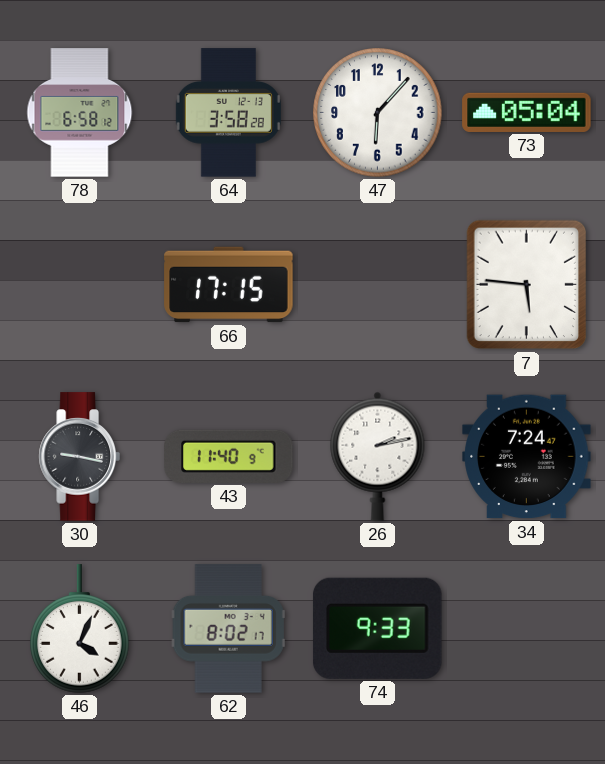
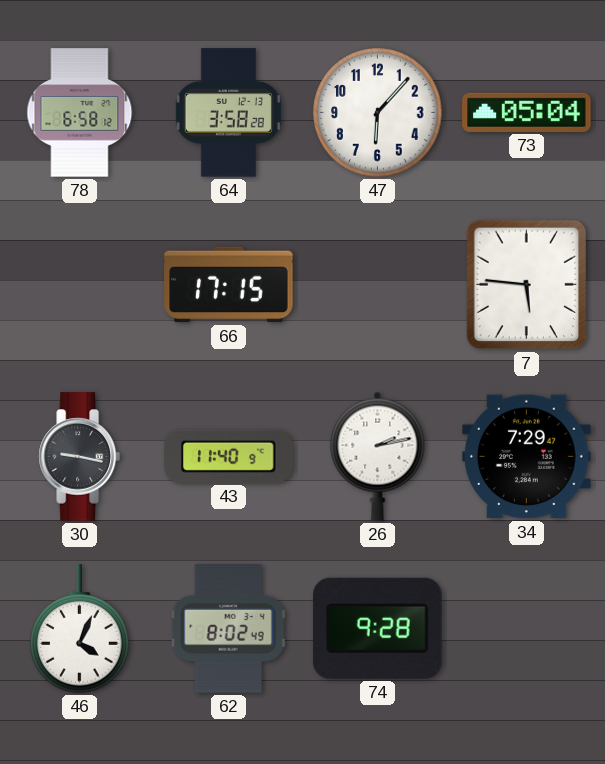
34: 7:24 -> 7:29 (527, 457)
62: 8:02:17 -> 8:02:49 (228, 629)
74: 9:33 -> 9:28 (378, 628)
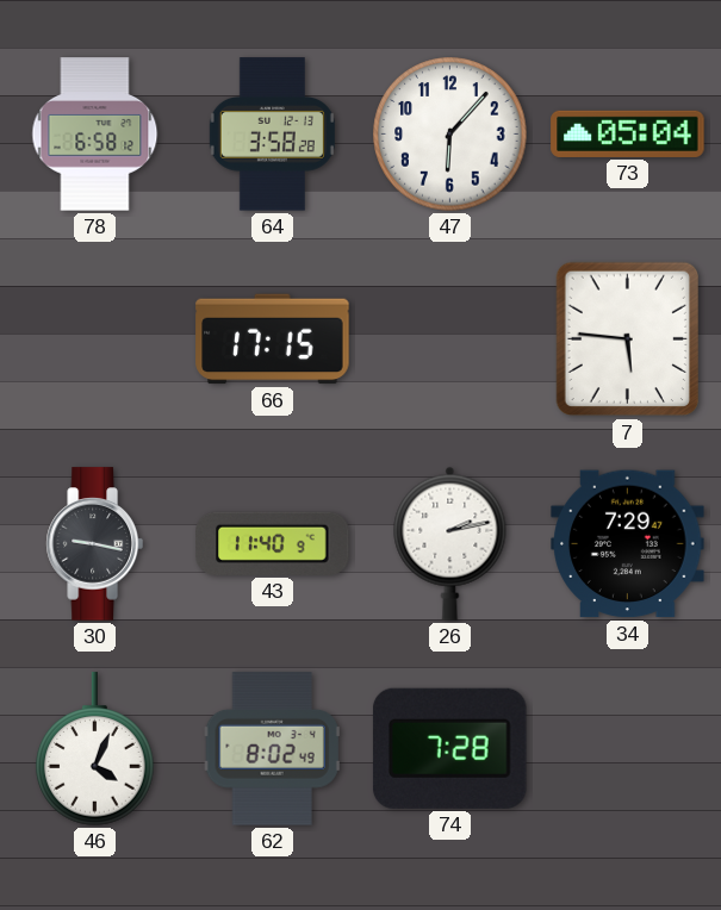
74: 9:28 -> 7:28 (450, 748)
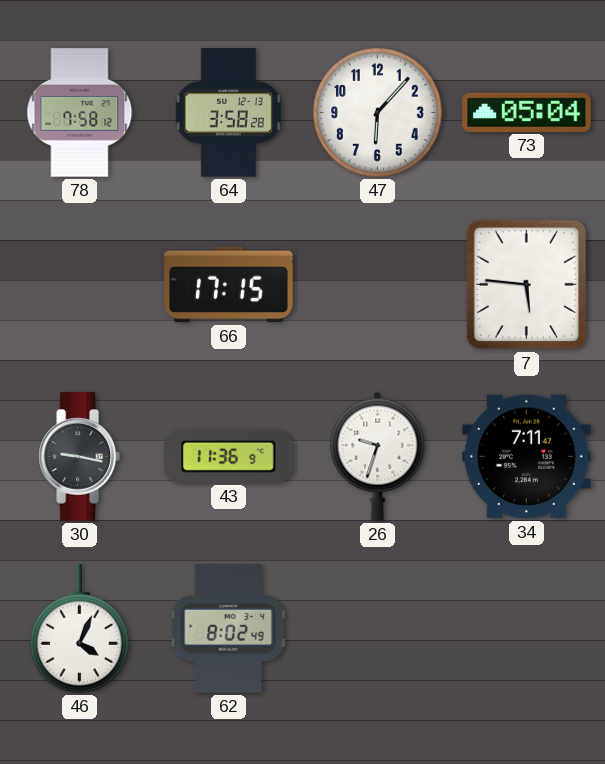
78: 6:58 -> 7:58 (80, 113)
43: 11:40 -> 11:36 (229, 456)
26: 2:13 -> 9:33 (378, 456)
34: 7:29 -> 7:11 (527, 457)
74: 7:28 -> none (450, 748)
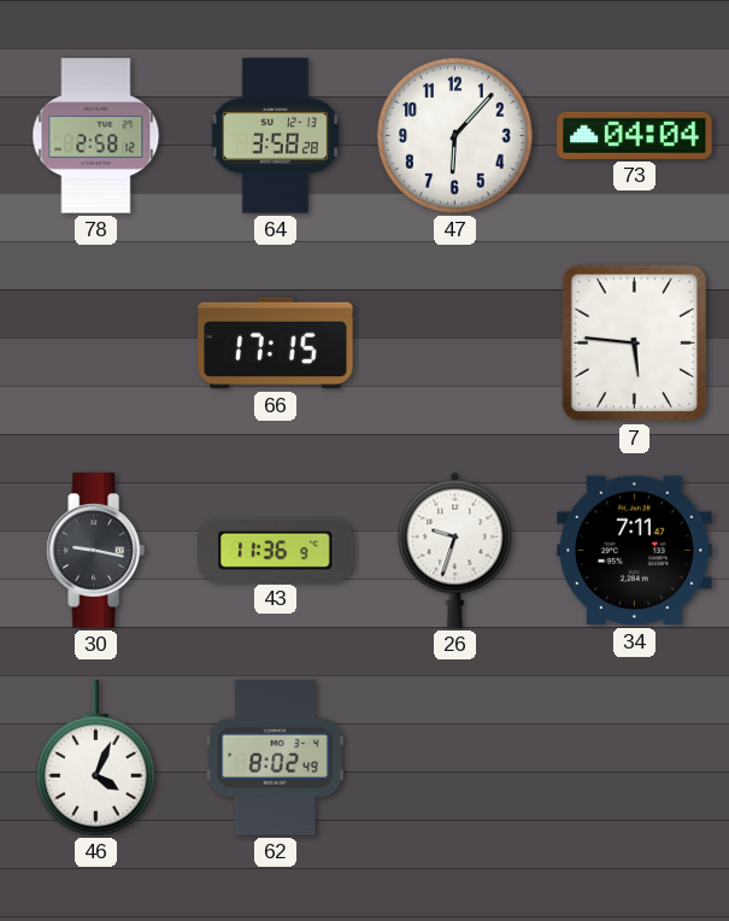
78: 7:58 -> 2:58 (96, 136)
73: 05:04 -> 04:04 (635, 135)
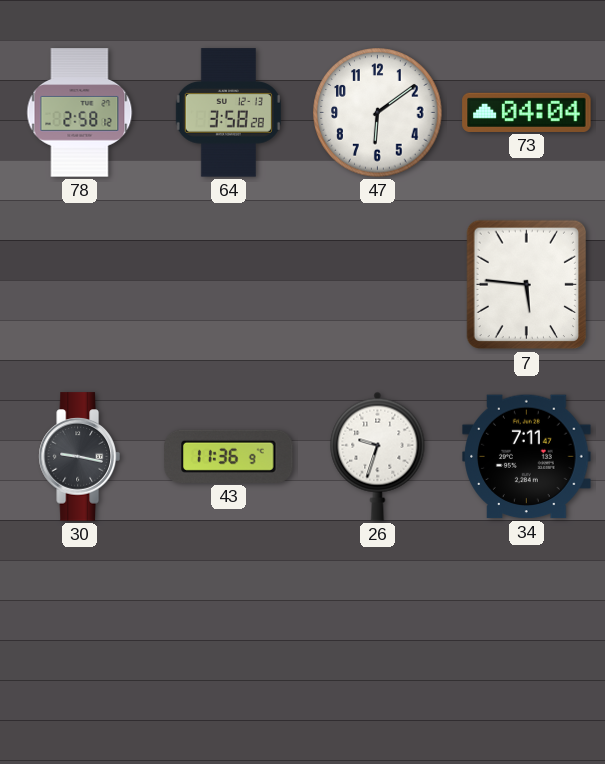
47: 6:07 -> 6:09 (378, 113)
66: 17:15 -> none (276, 344)
46: 4:04 -> none (96, 758)
62: 8:02 -> none (275, 758)
